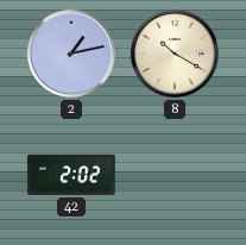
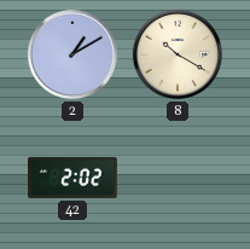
2: 1:13 -> 1:10 (72, 54)
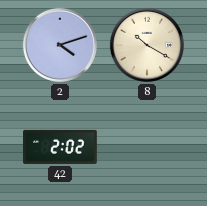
2: 1:10 -> 4:12 (60, 45)
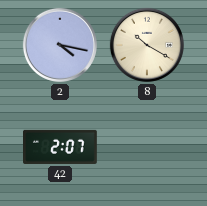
2: 4:12 -> 4:17 (60, 45)
42: 2:02 -> 2:07 (61, 147)
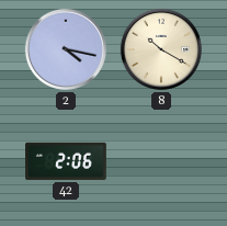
42: 2:07 -> 2:06 (67, 161)
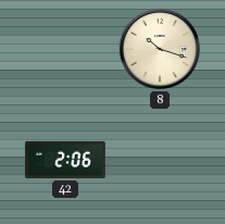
2: 4:17 -> none (66, 49)
8: 10:20 -> 10:18 (160, 49)
